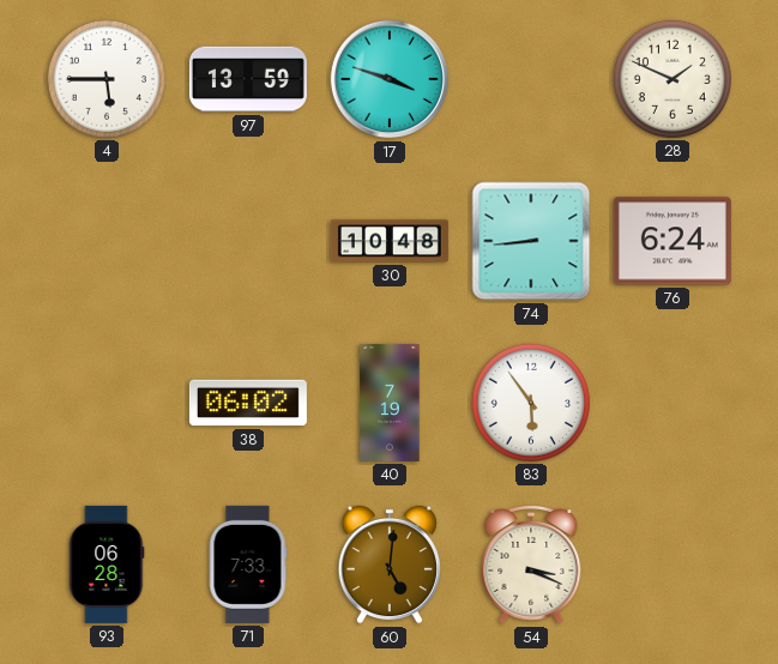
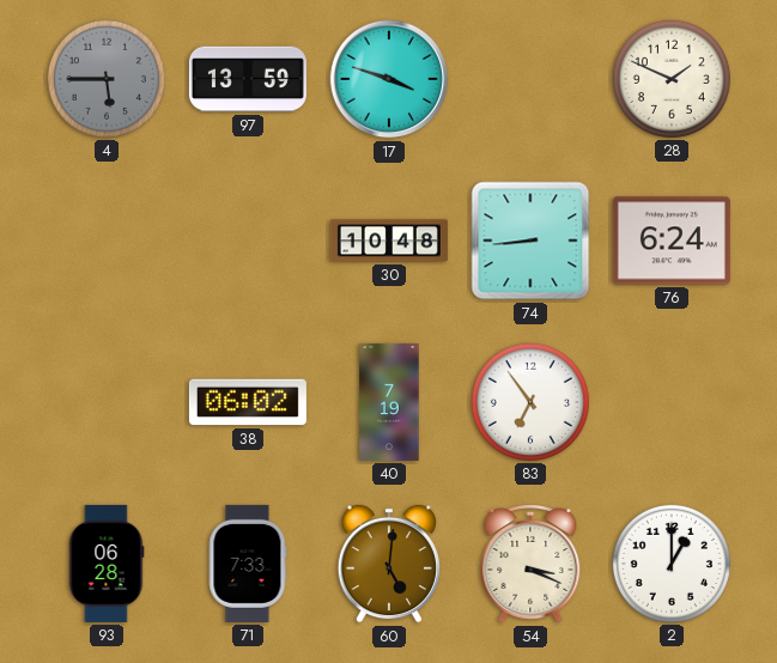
4 dial: white -> grey (107, 79)
83: 5:54 -> 6:54 (530, 402)
2: none -> 1:00 (672, 564)
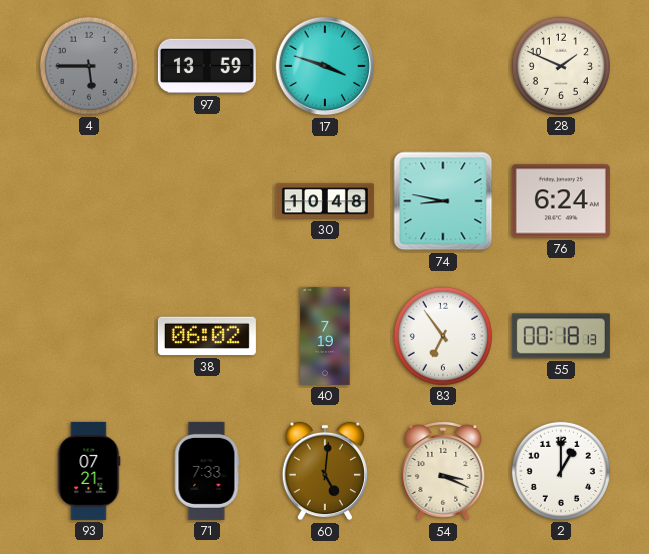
74: 8:44 -> 8:47 (443, 201)
55: none -> 00:18 (561, 336)
93: 06:28 -> 07:21 (89, 471)
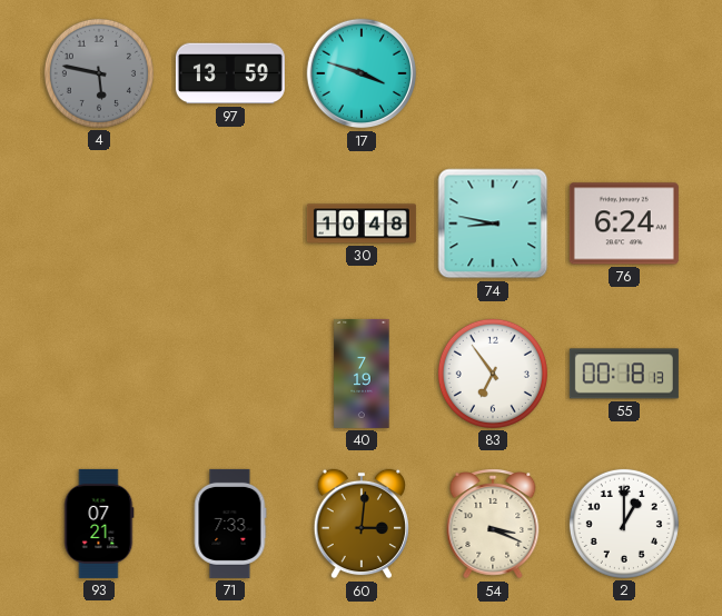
4: 5:45 -> 5:47 (99, 73)
28: 1:49 -> none (561, 66)
38: 06:02 -> none (207, 336)
60: 5:01 -> 3:01 (362, 524)
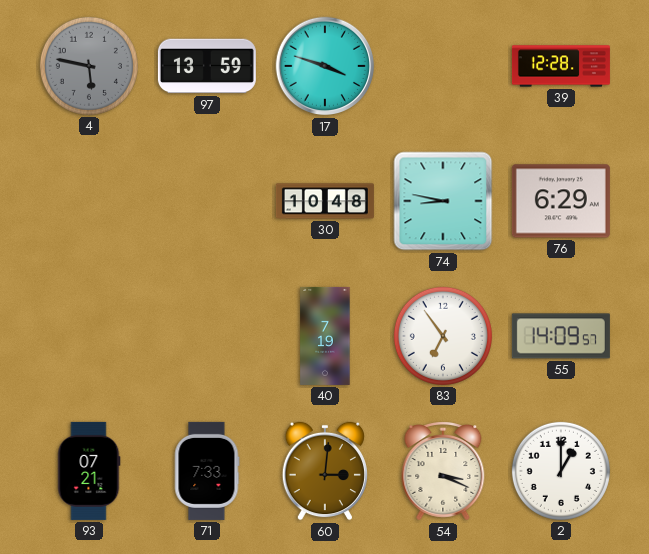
39: none -> 12:28 (561, 66)
76: 6:24 -> 6:29 (561, 201)
55: 00:18 -> 14:09 (561, 336)
